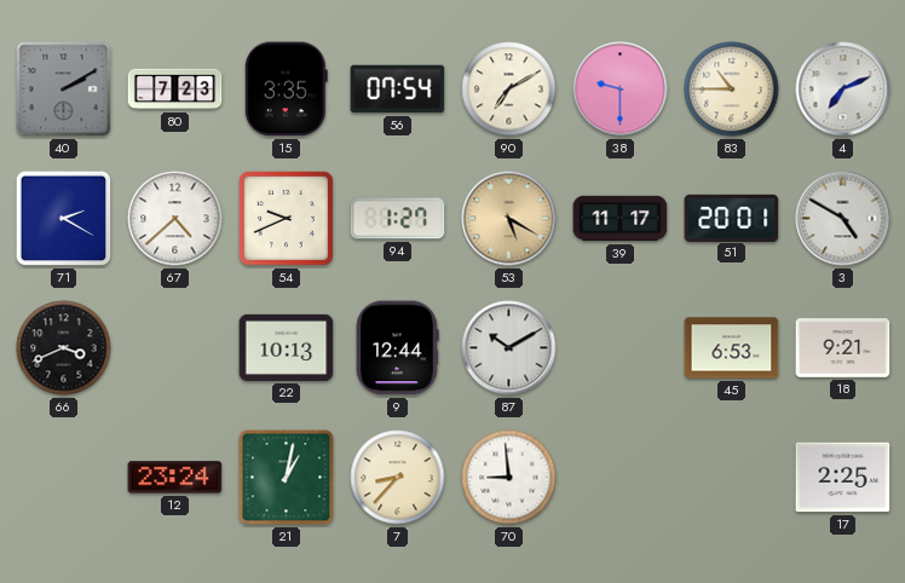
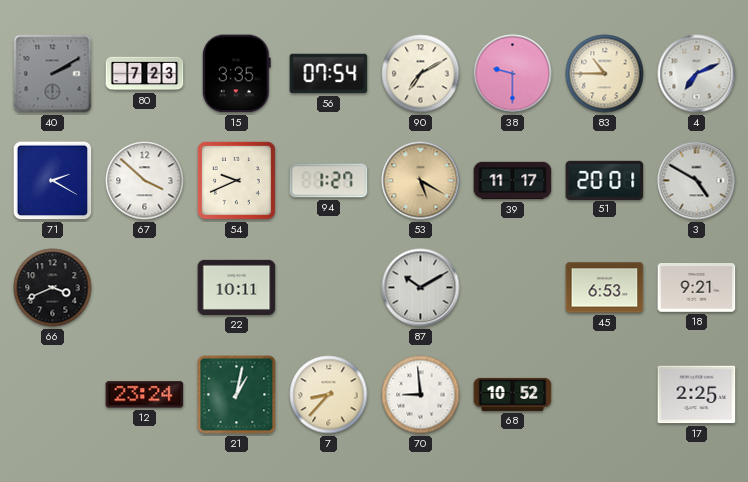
67: 4:38 -> 3:52 (145, 181)
22: 10:13 -> 10:11 (237, 287)
9: 12:44 -> none (398, 348)
68: none -> 10:52 (513, 394)
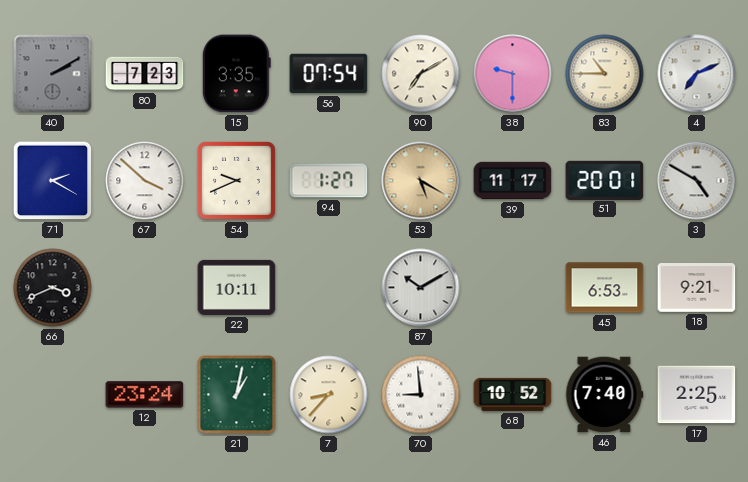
46: none -> 7:40 (604, 395)
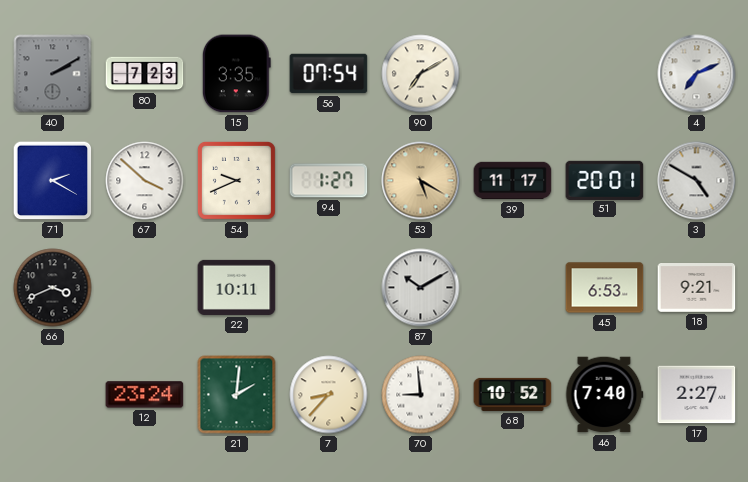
38: 9:30 -> none (513, 74)
83: 10:45 -> none (605, 74)
21: 1:02 -> 2:01 (237, 395)
17: 2:25 -> 2:27 (697, 395)
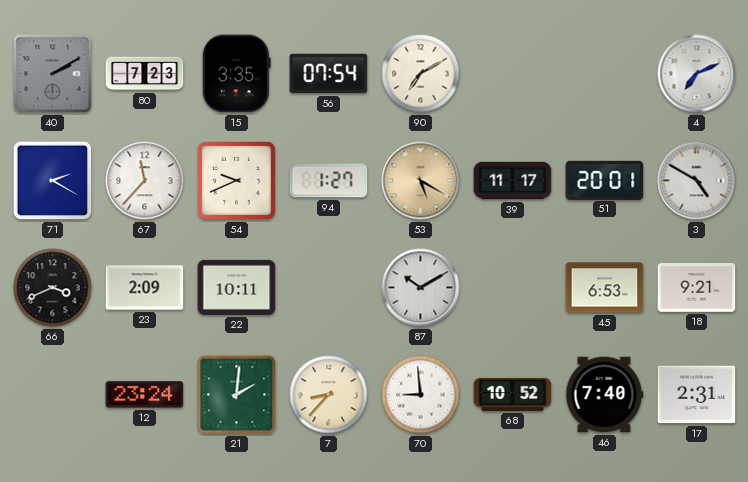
67: 3:52 -> 11:37 (145, 181)
23: none -> 2:09 (145, 288)
17: 2:27 -> 2:31 (697, 395)
